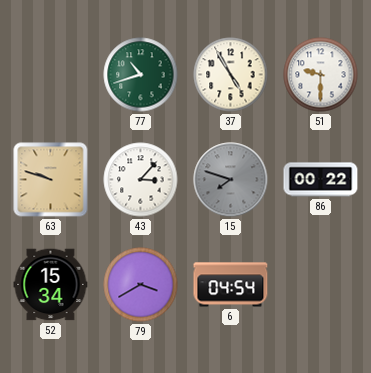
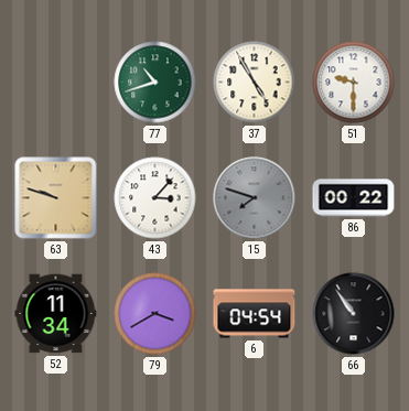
52: 15:34 -> 11:34 (56, 314)
66: none -> 10:54 (354, 314)
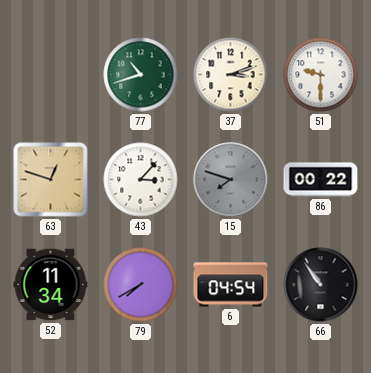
37: 4:55 -> 3:12 (231, 75)
63: 9:48 -> 12:48 (51, 180)
79: 3:40 -> 7:40 (141, 285)
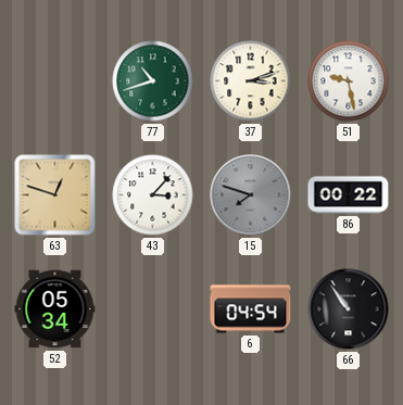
51: 9:30 -> 9:28 (349, 81)
52: 11:34 -> 05:34 (55, 309)
79: 7:40 -> none (141, 285)
